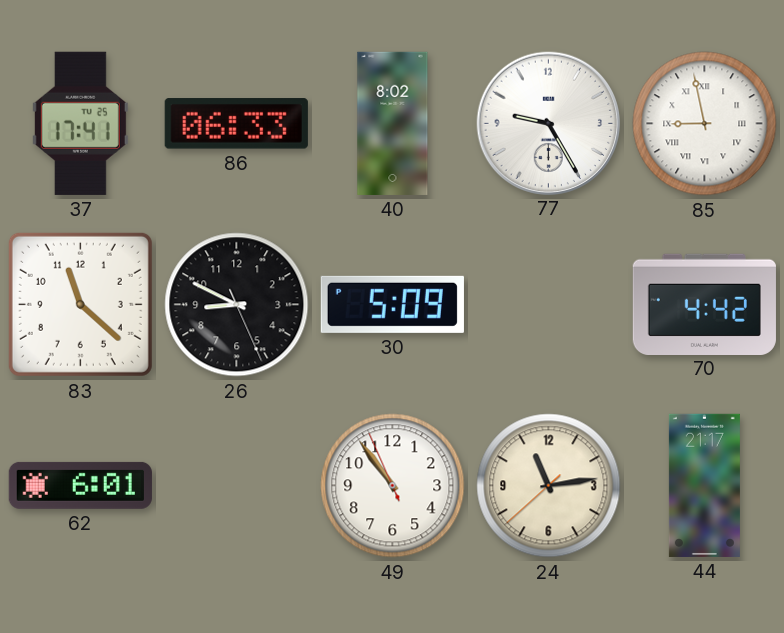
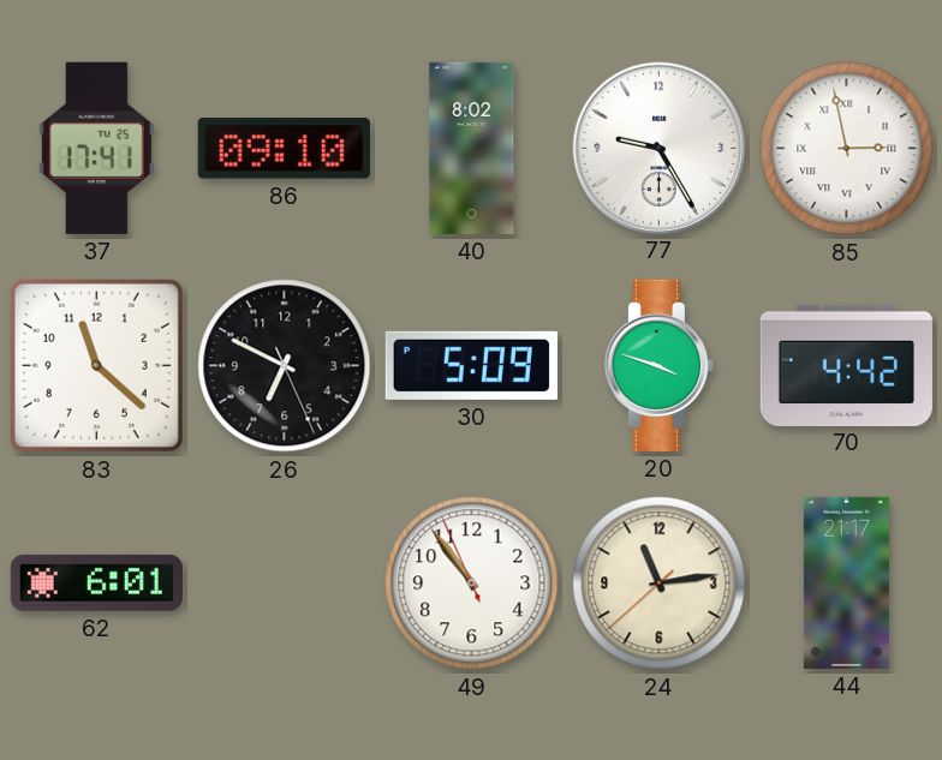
86: 06:33 -> 09:10 (284, 149)
85: 8:58 -> 2:58 (847, 149)
26: 8:49 -> 6:49 (285, 366)
20: none -> 3:48 (658, 365)
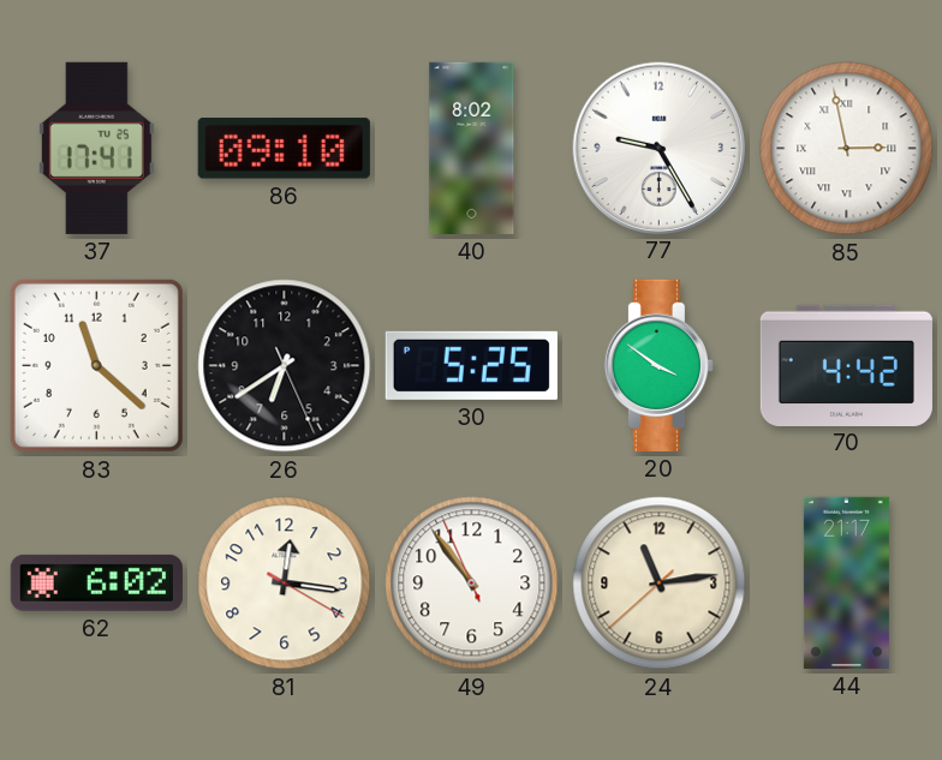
26: 6:49 -> 6:39 (285, 366)
30: 5:09 -> 5:25 (471, 365)
20: 3:48 -> 3:51 (658, 365)
62: 6:01 -> 6:02 (96, 582)
81: none -> 12:16 (285, 584)
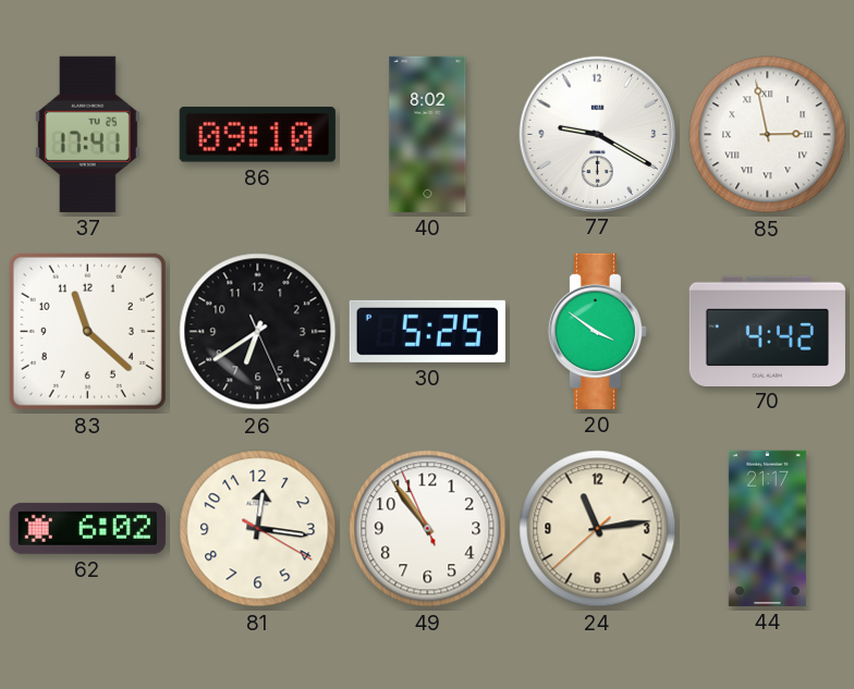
77: 9:25 -> 9:20 (597, 134)
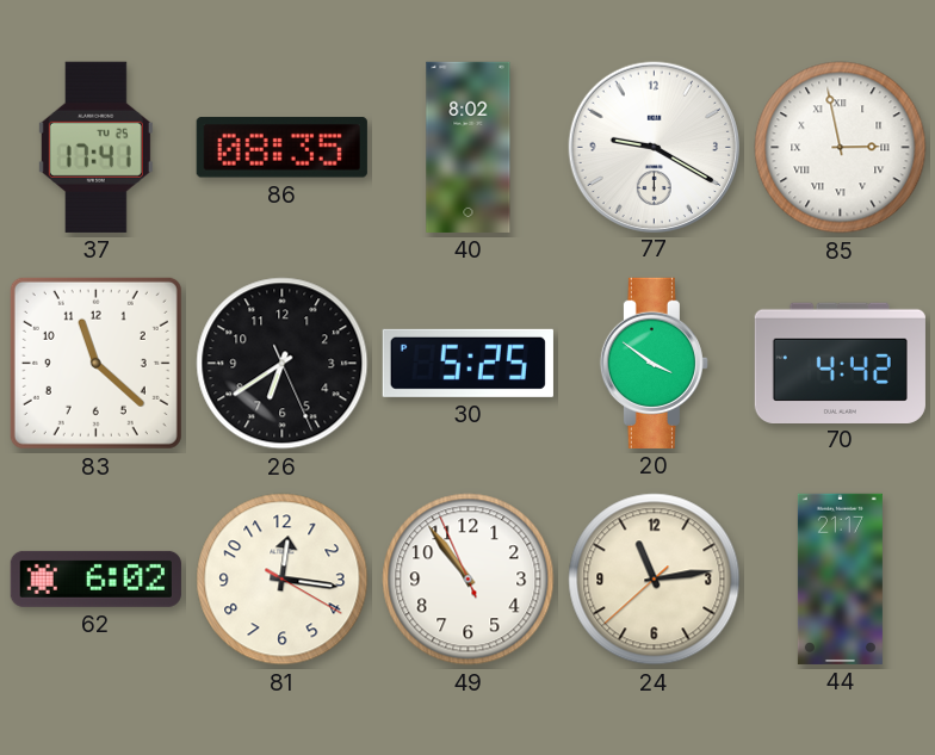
86: 09:10 -> 08:35 (281, 148)
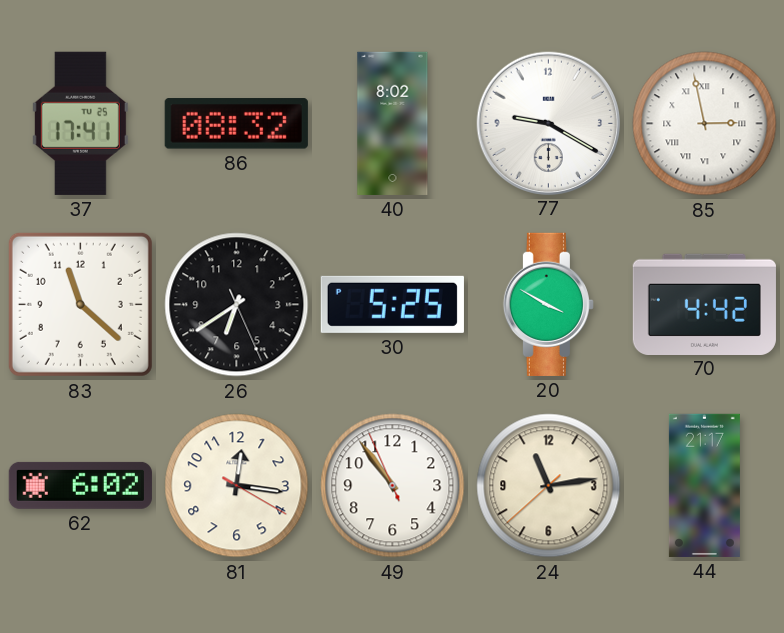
86: 08:35 -> 08:32 (236, 124)
20: 3:51 -> 3:50 (548, 304)
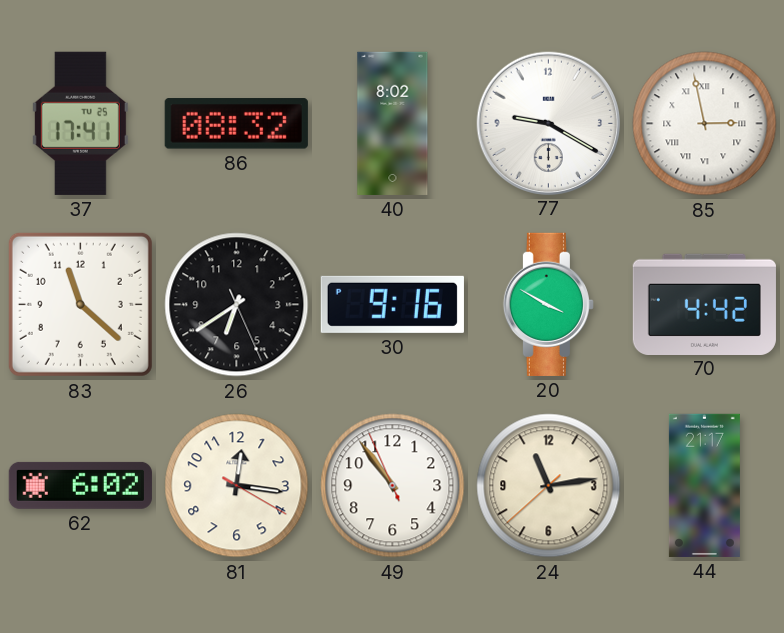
30: 5:25 -> 9:16 (392, 304)
